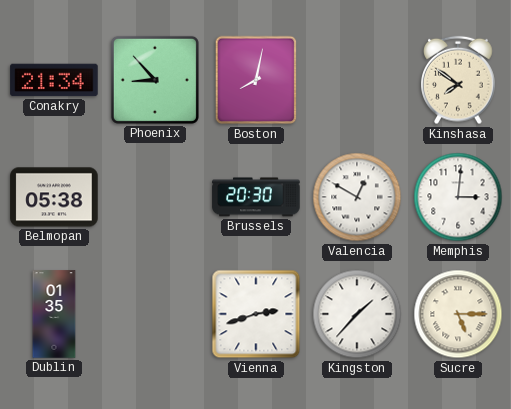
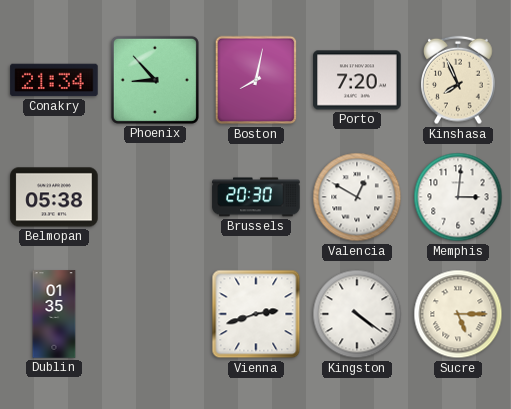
Porto: none -> 7:20 (357, 80)
Kinshasa: 7:51 -> 7:56 (459, 80)
Kingston: 1:37 -> 4:21 (357, 314)
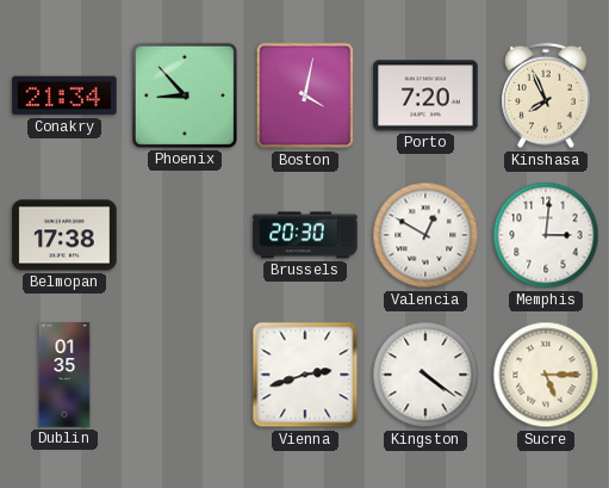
Boston: 8:02 -> 4:02 (305, 95)
Belmopan: 05:38 -> 17:38 (64, 235)
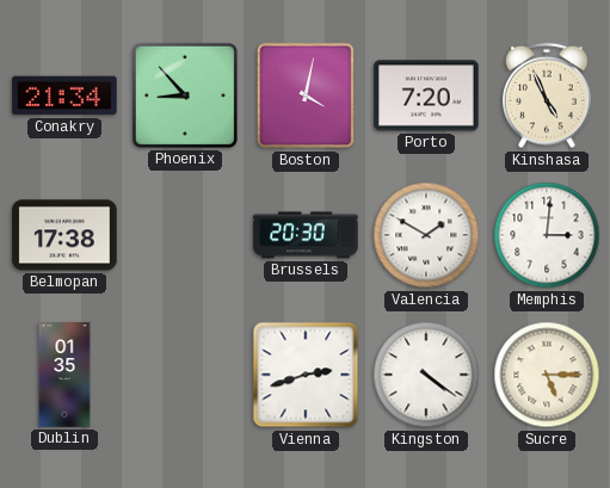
Kinshasa: 7:56 -> 4:56 (548, 95)
Valencia: 12:50 -> 1:50 (426, 235)
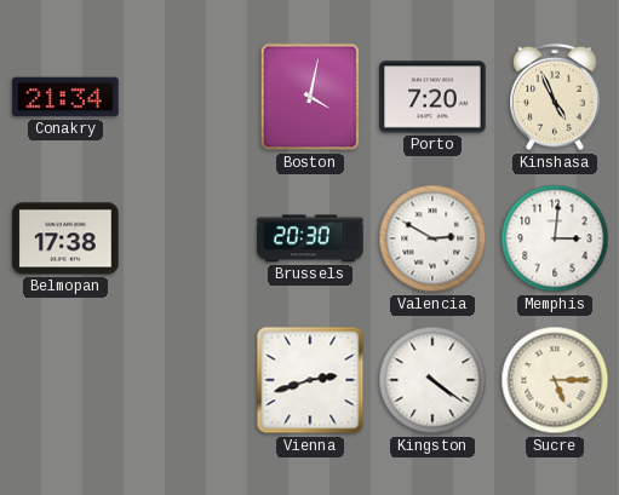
Phoenix: 8:53 -> none (185, 95)
Valencia: 1:50 -> 2:50 (432, 238)
Dublin: 01:35 -> none (64, 375)
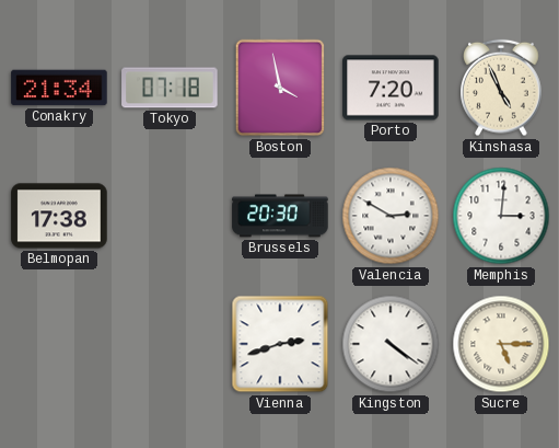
Tokyo: none -> 07:18 (170, 88)
Boston: 4:02 -> 3:58 (280, 88)
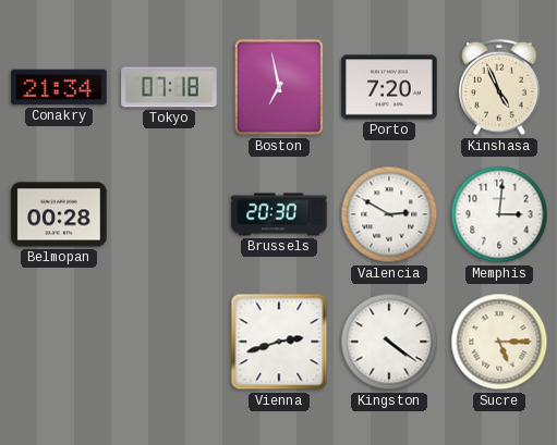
Boston: 3:58 -> 6:58 (279, 87)
Belmopan: 17:38 -> 00:28 (59, 214)
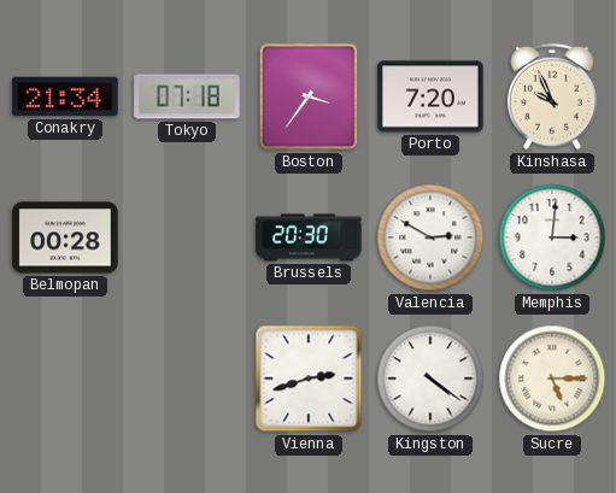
Boston: 6:58 -> 3:36 (309, 96)
Kinshasa: 4:56 -> 9:56 (553, 96)
